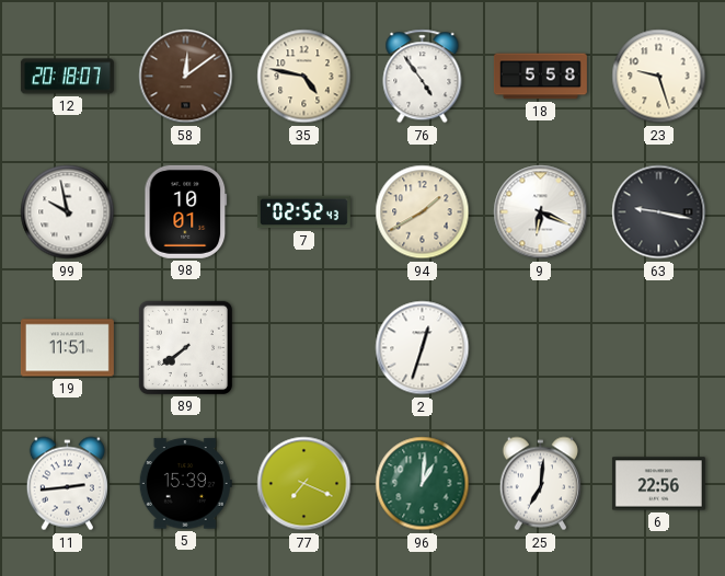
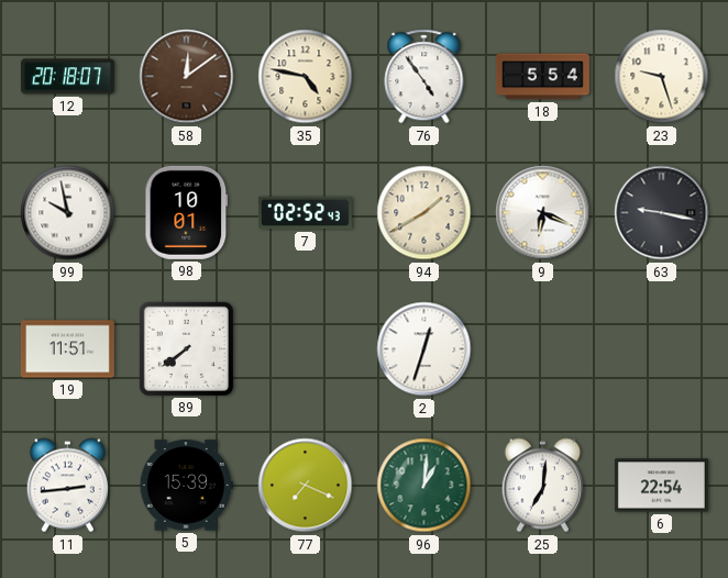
18: 5:58 -> 5:54 (542, 77)
6: 22:56 -> 22:54 (661, 486)
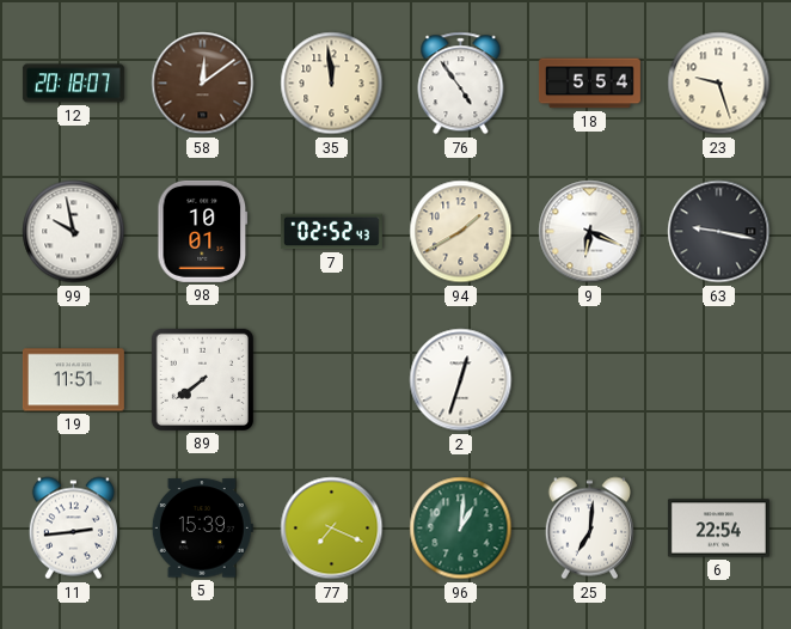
35: 4:47 -> 11:59 (332, 84)
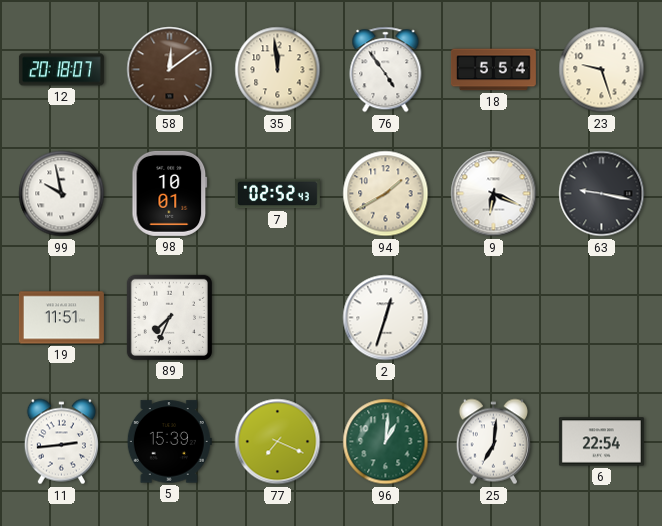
89: 7:39 -> 7:34 (169, 317)
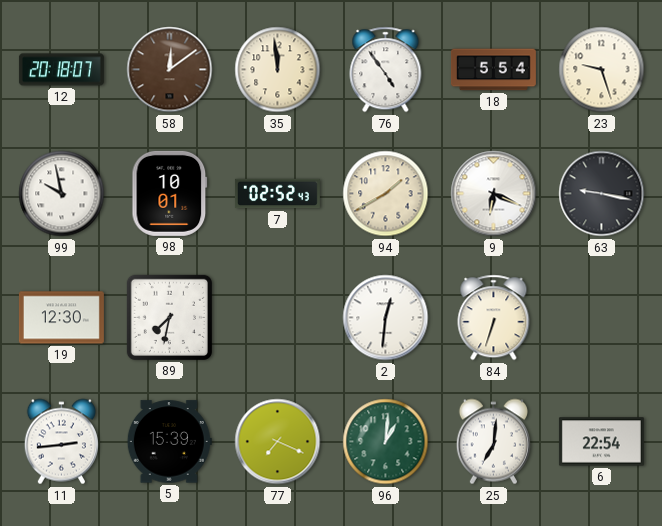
19: 11:51 -> 12:30 (61, 318)
89: 7:34 -> 7:32 (169, 317)
2: 12:33 -> 12:31 (386, 318)
84: none -> 6:33 (494, 318)
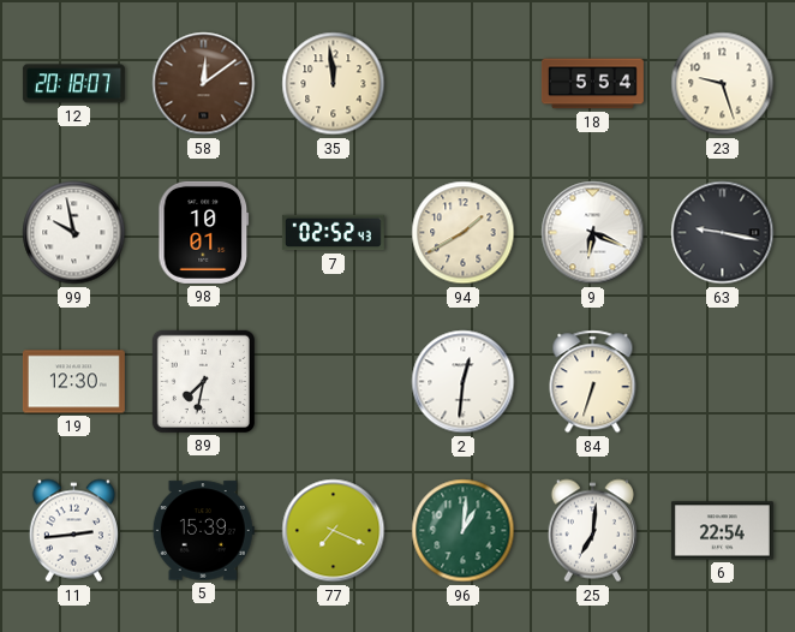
76: 4:54 -> none (386, 70)
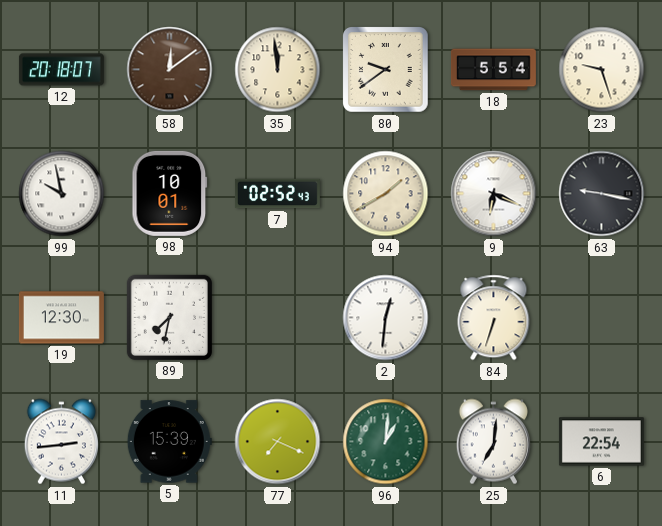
80: none -> 9:39 (386, 70)
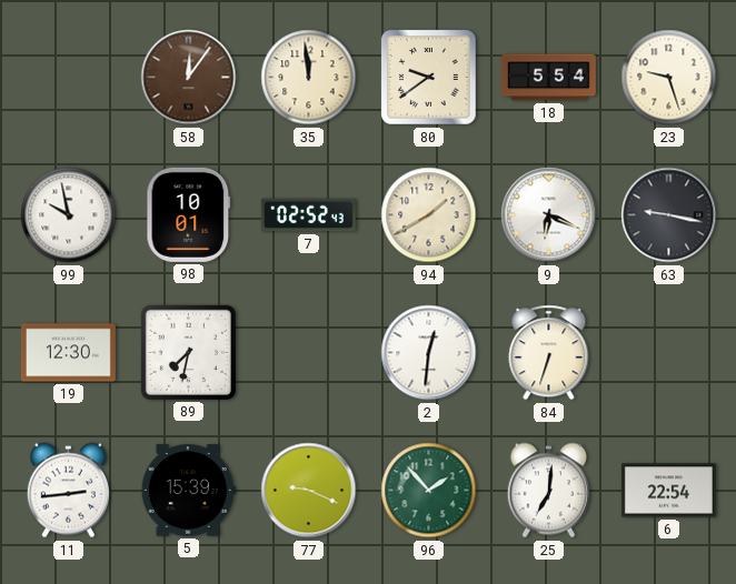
12: 20:18 -> none (61, 70)
58: 12:09 -> 12:06 (189, 78)
77: 7:19 -> 9:19 (309, 491)
96: 1:01 -> 1:53 (429, 491)
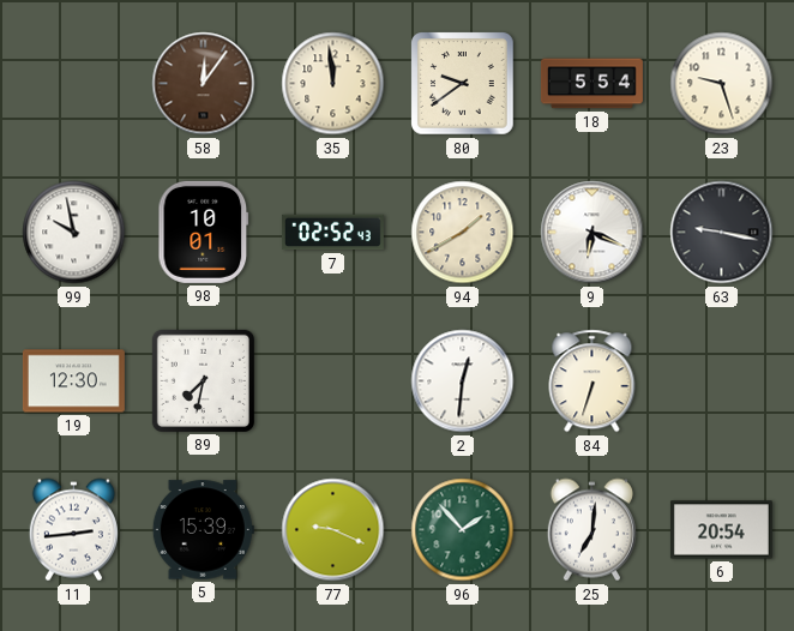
6: 22:54 -> 20:54 (721, 530)
